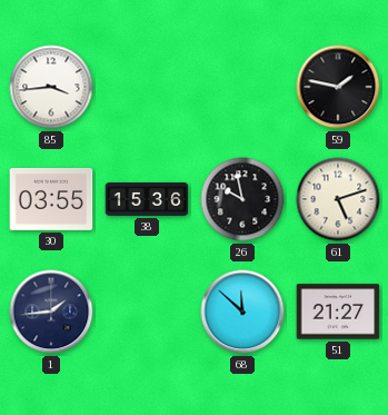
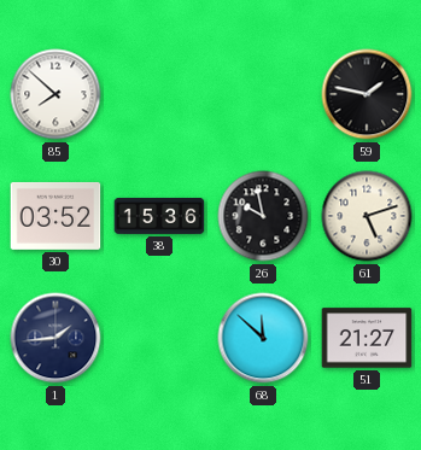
85: 3:44 -> 7:52 (55, 94)
30: 03:55 -> 03:52 (55, 216)
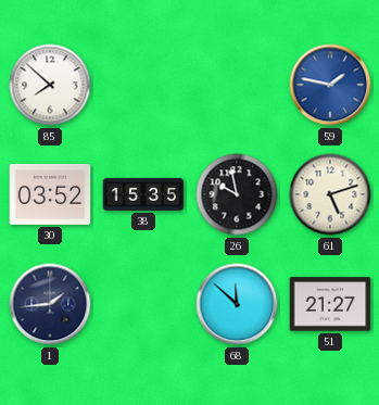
59 dial: black -> blue (330, 85)
38: 15:36 -> 15:35 (143, 194)
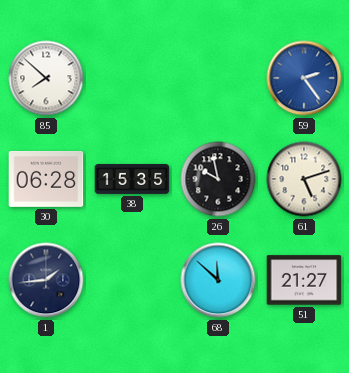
59: 1:47 -> 2:24 (304, 78)
30: 03:52 -> 06:28 (46, 179)
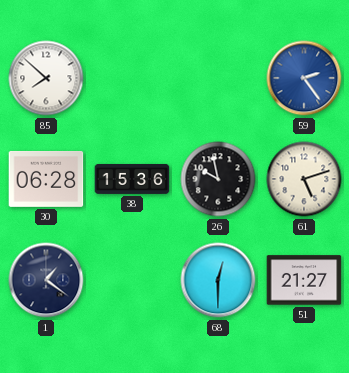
38: 15:35 -> 15:36 (132, 179)
1: 1:44 -> 1:21 (46, 280)
68: 11:52 -> 12:30 (218, 280)
